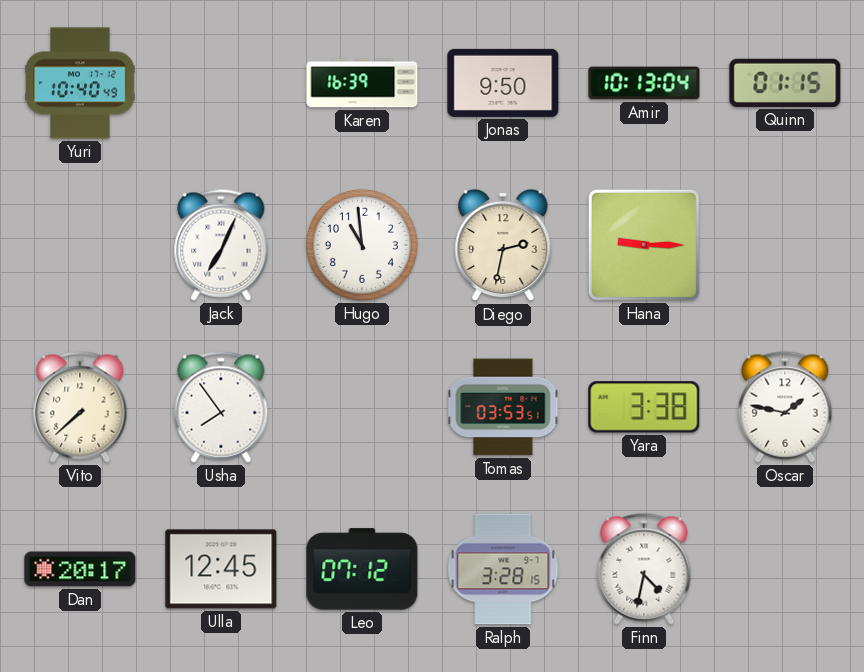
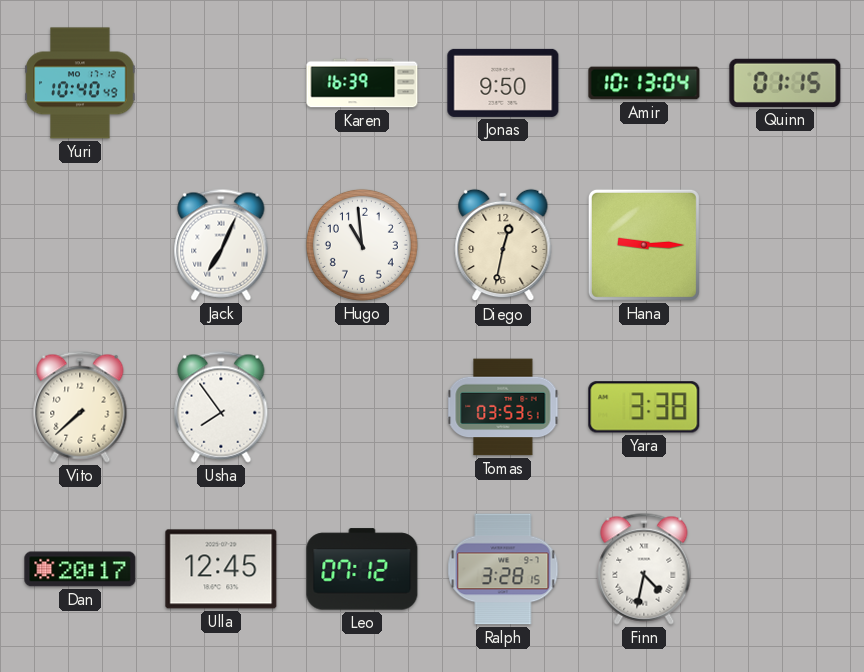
Diego: 2:32 -> 12:32 (503, 245)
Oscar: 1:47 -> none (785, 407)
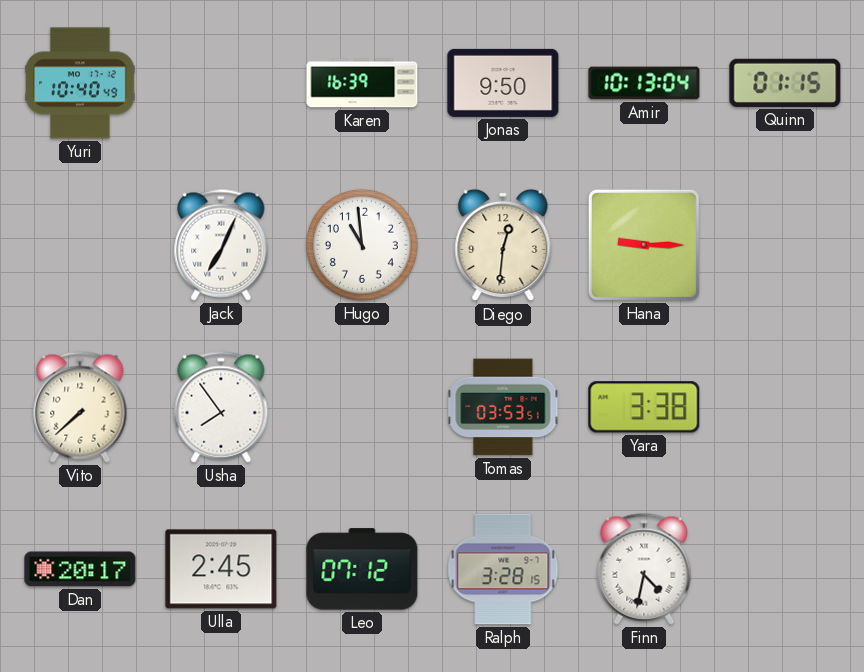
Diego: 12:32 -> 12:31 (503, 245)
Ulla: 12:45 -> 2:45 (221, 569)
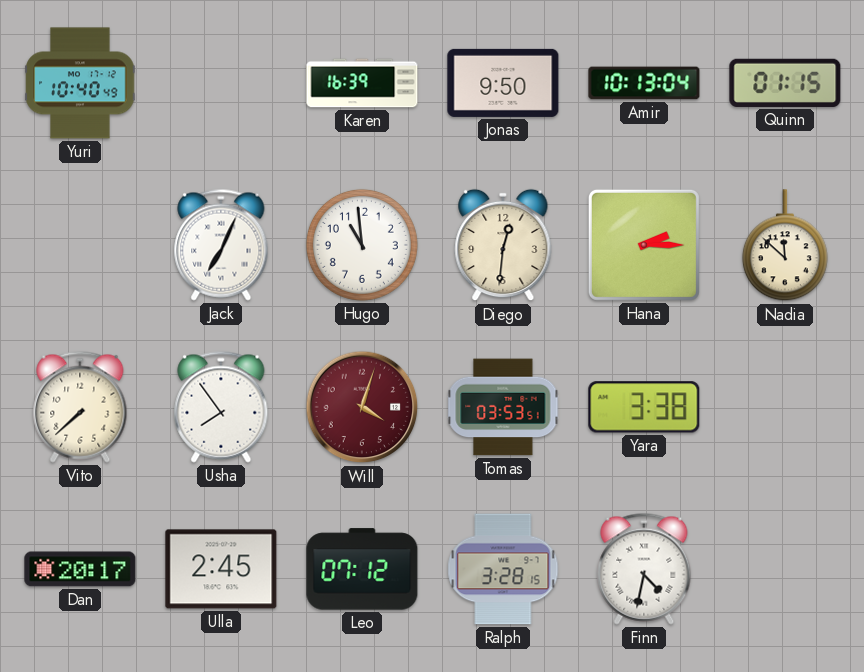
Hana: 9:15 -> 2:15 (644, 245)
Nadia: none -> 11:52 (785, 246)
Will: none -> 4:03 (362, 407)
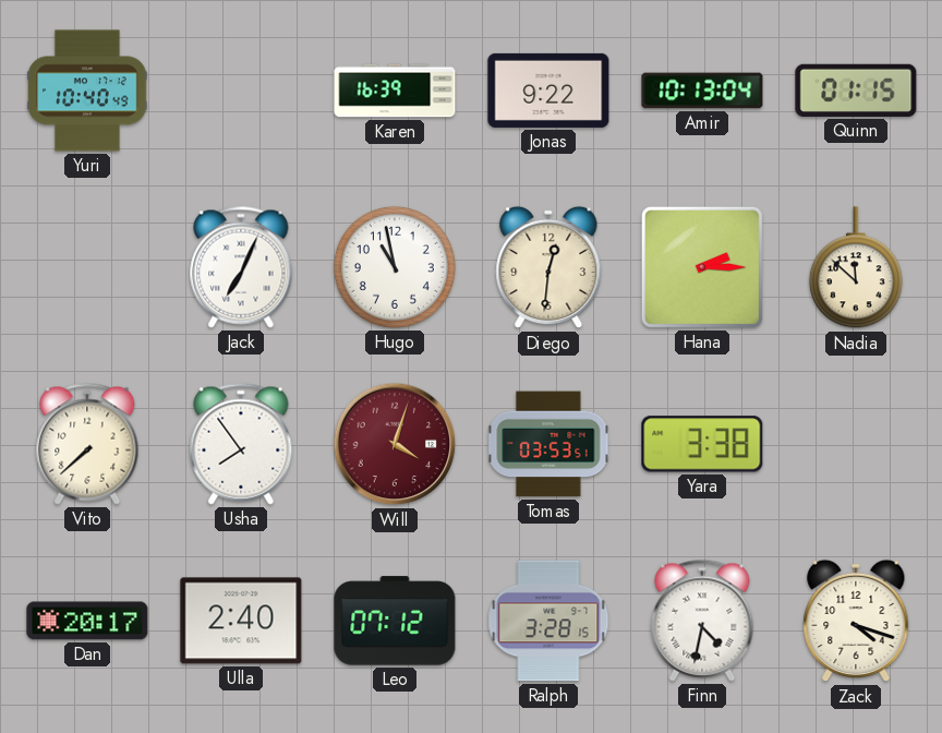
Jonas: 9:50 -> 9:22 (548, 91)
Hugo: 10:59 -> 10:58 (395, 267)
Ulla: 2:45 -> 2:40 (241, 621)
Zack: none -> 4:18 (856, 621)
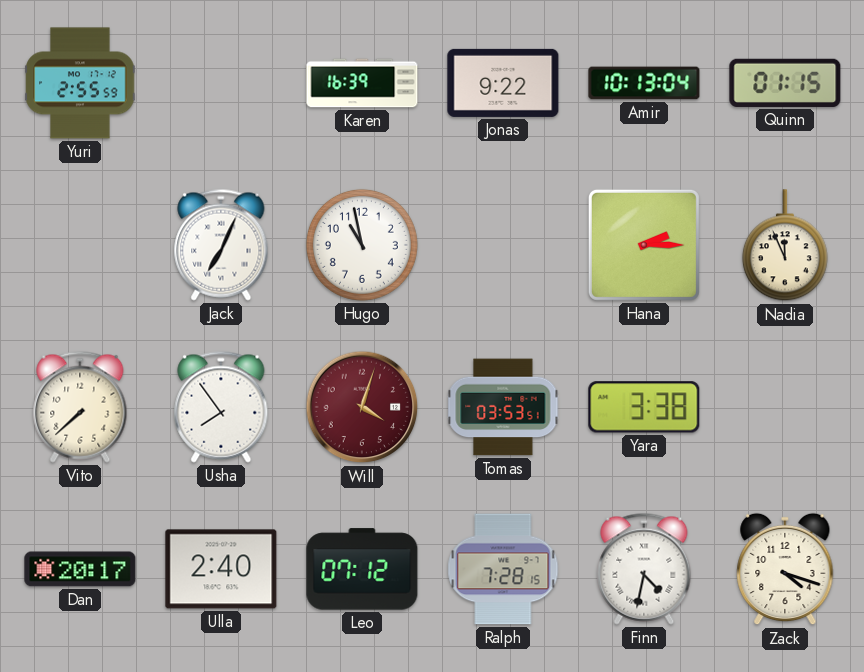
Yuri: 10:40 -> 2:55 (80, 83)
Diego: 12:31 -> none (548, 267)
Nadia: 11:52 -> 11:56 (785, 246)
Ralph: 3:28 -> 7:28 (503, 569)
